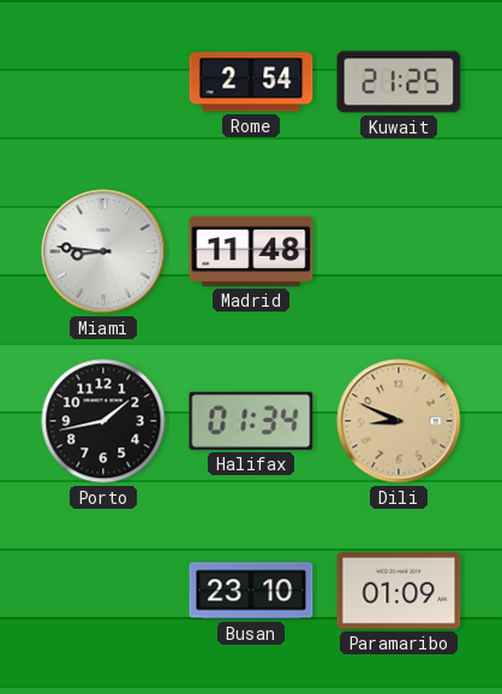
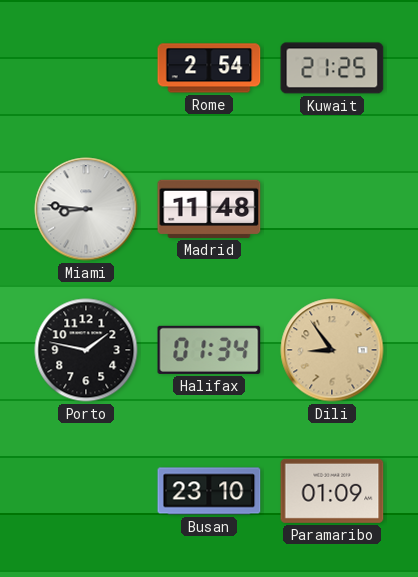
Porto: 1:43 -> 1:47 (86, 350)
Dili: 8:49 -> 8:54 (332, 350)
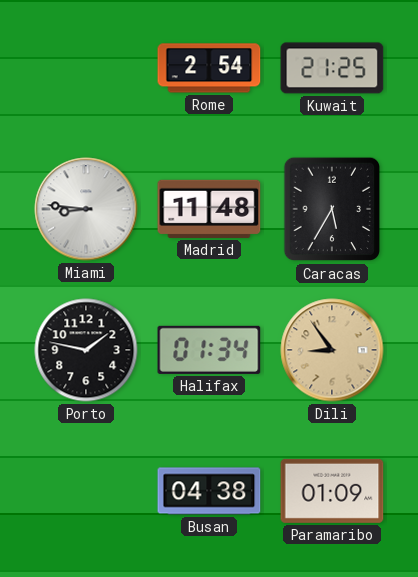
Caracas: none -> 5:35 (332, 209)
Busan: 23:10 -> 04:38 (209, 491)
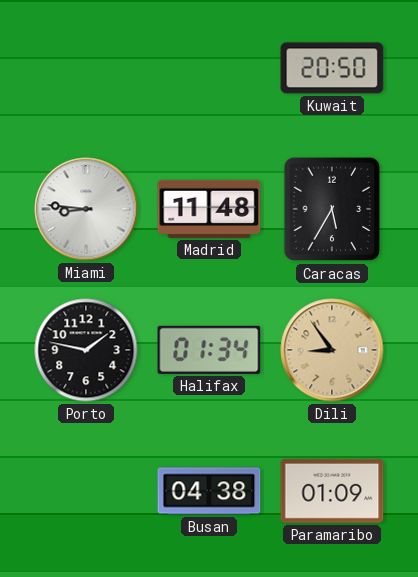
Rome: 2:54 -> none (209, 68)
Kuwait: 21:25 -> 20:50 (332, 68)
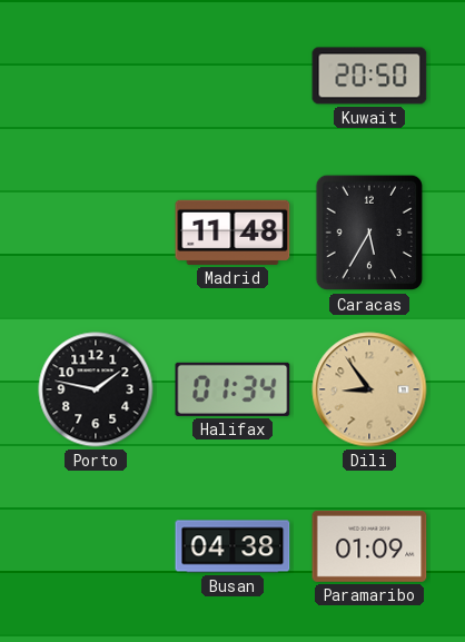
Miami: 8:46 -> none (86, 209)
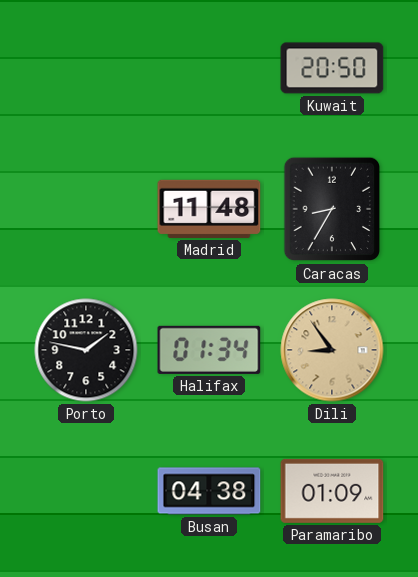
Caracas: 5:35 -> 8:35 (332, 209)
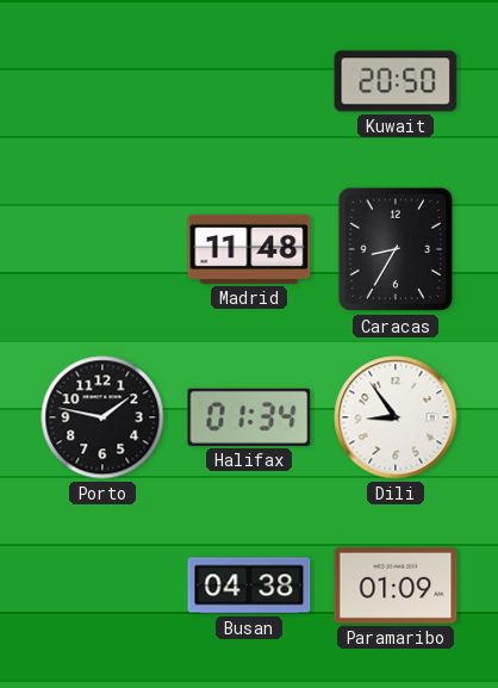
Dili dial: champagne -> white (396, 417)
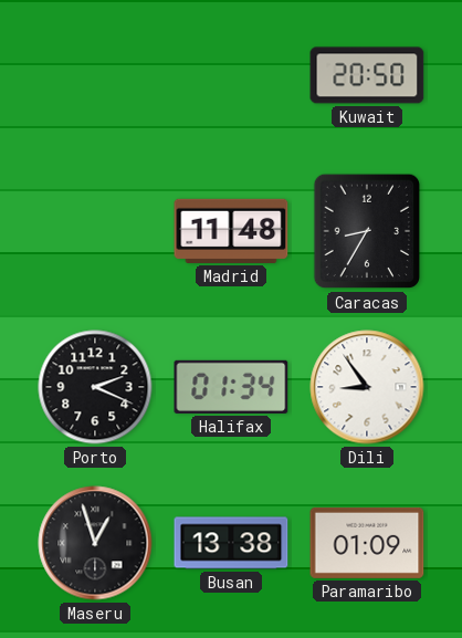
Porto: 1:47 -> 2:19 (95, 387)
Maseru: none -> 12:57 (95, 543)
Busan: 04:38 -> 13:38 (231, 543)
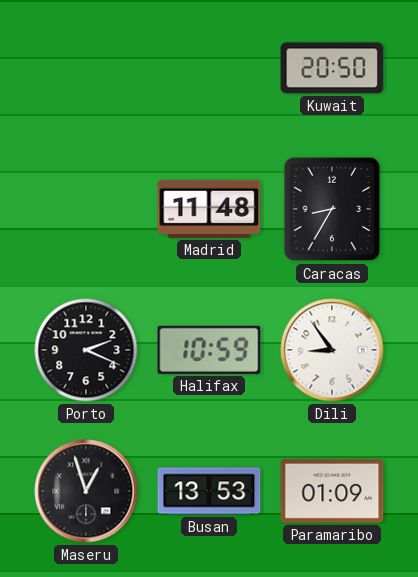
Halifax: 01:34 -> 10:59 (209, 350)
Busan: 13:38 -> 13:53 (209, 491)
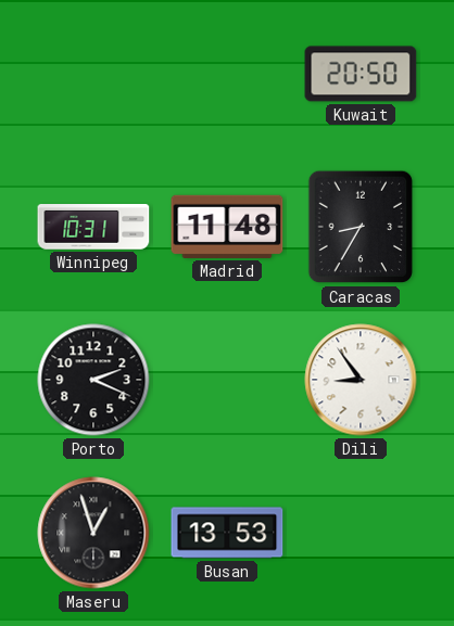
Winnipeg: none -> 10:31 (93, 227)
Halifax: 10:59 -> none (209, 350)
Paramaribo: 01:09 -> none (332, 491)
